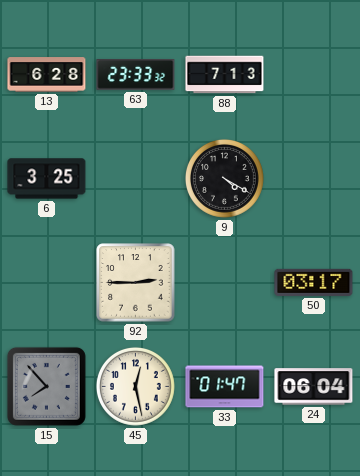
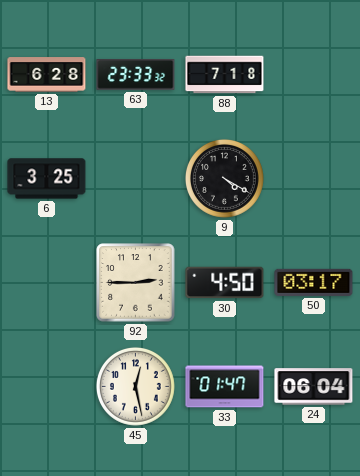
88: 7:13 -> 7:18 (225, 75)
30: none -> 4:50 (225, 283)
15: 7:53 -> none (46, 386)
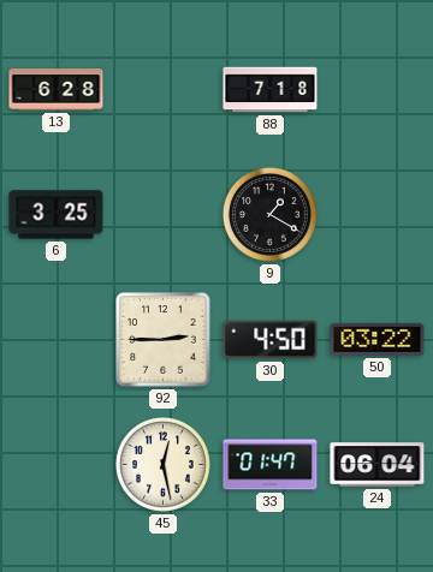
63: 23:33 -> none (136, 75)
9: 4:20 -> 1:20 (269, 214)
50: 03:17 -> 03:22 (378, 339)
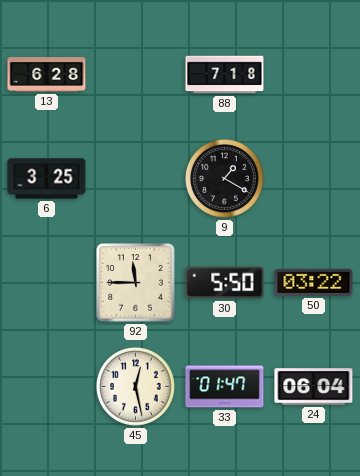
92: 2:45 -> 11:45 (136, 283)
30: 4:50 -> 5:50 (225, 283)
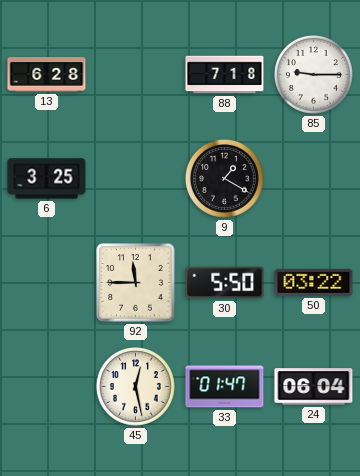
85: none -> 9:15 (313, 74)
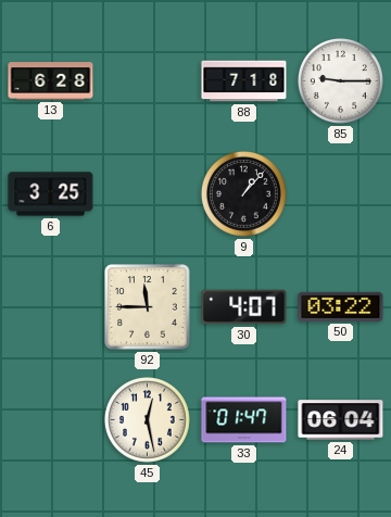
9: 1:20 -> 1:07 (243, 193)
30: 5:50 -> 4:07 (244, 307)
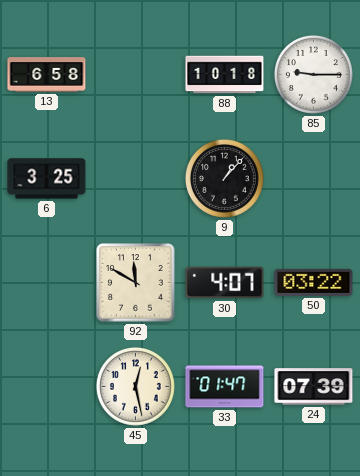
13: 6:28 -> 6:58 (47, 75)
88: 7:18 -> 10:18 (225, 75)
92: 11:45 -> 11:50 (136, 283)
24: 06:04 -> 07:39 (314, 387)
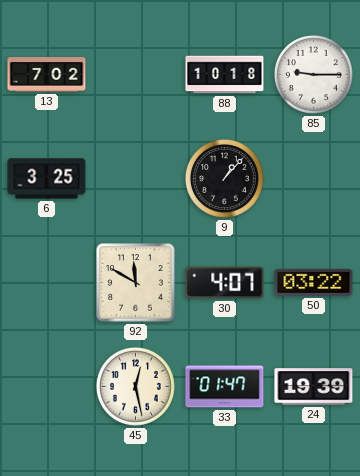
13: 6:58 -> 7:02 (47, 75)
24: 07:39 -> 19:39 (314, 387)
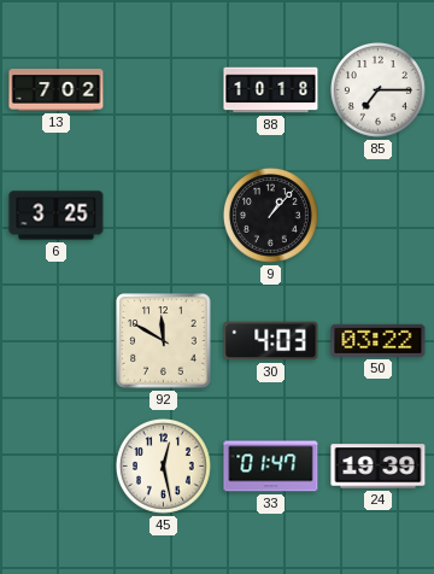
85: 9:15 -> 7:15 (377, 89)
30: 4:07 -> 4:03 (271, 341)
